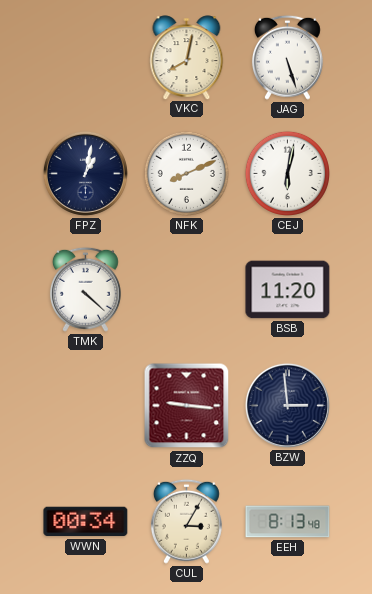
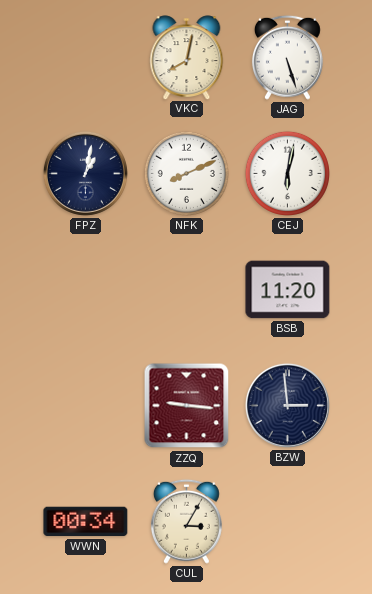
TMK: 4:22 -> none (85, 289)
EEH: 8:13 -> none (288, 522)
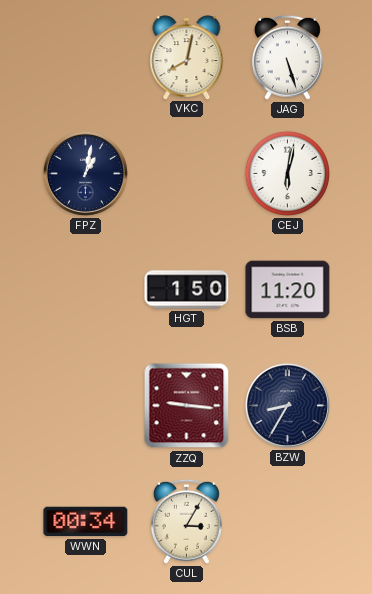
NFK: 8:11 -> none (186, 173)
HGT: none -> 1:50 (187, 290)
BZW: 2:59 -> 8:35 (287, 405)
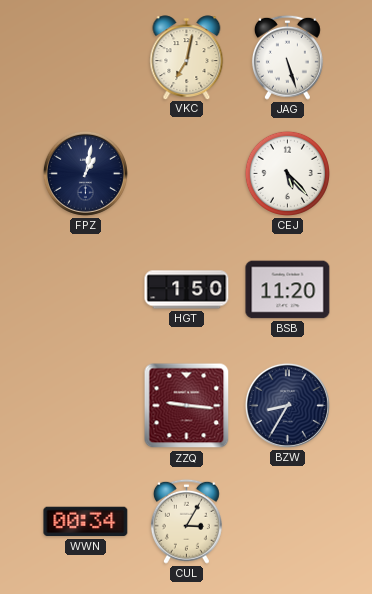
VKC: 8:02 -> 7:02 (187, 57)
CEJ: 6:02 -> 5:23 (287, 173)
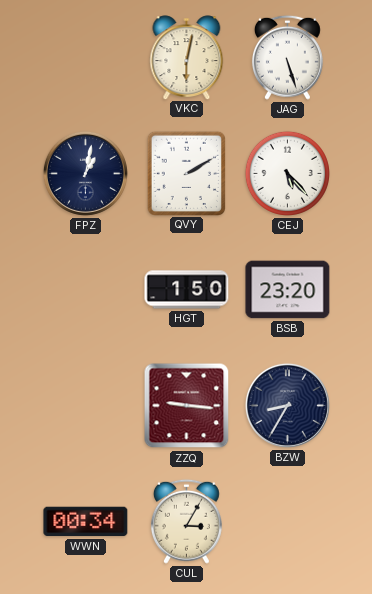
VKC: 7:02 -> 6:02 (187, 57)
QVY: none -> 2:10 (186, 173)
BSB: 11:20 -> 23:20 (288, 290)
